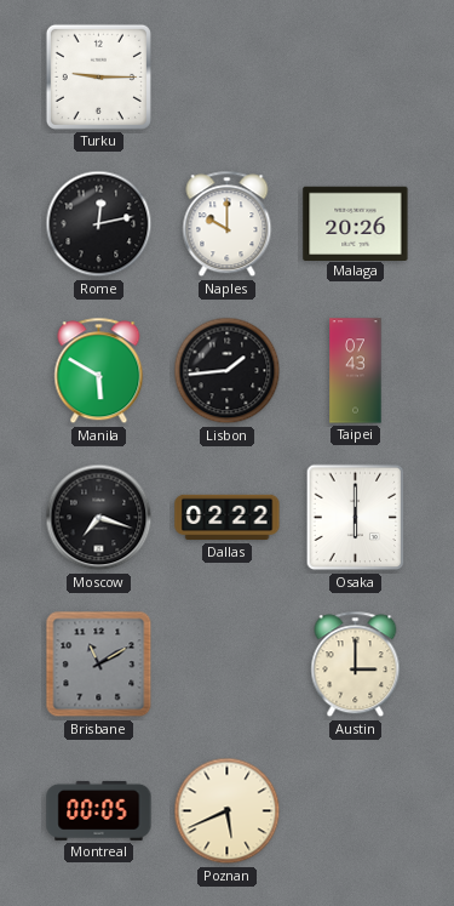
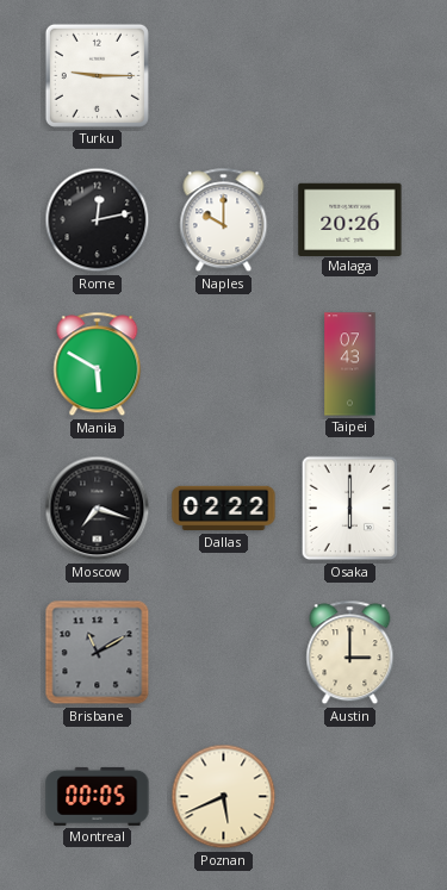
Lisbon: 1:44 -> none (228, 371)
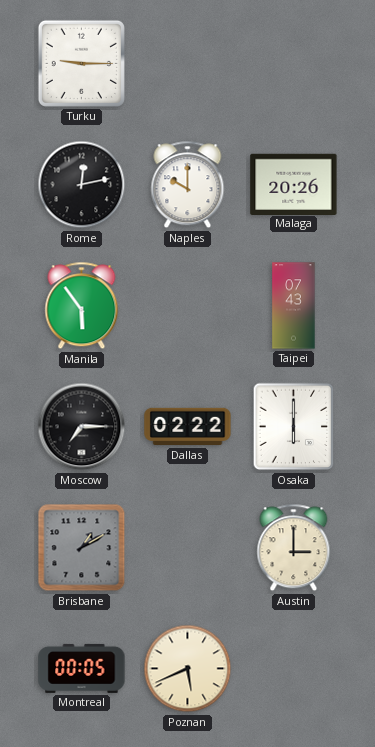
Manila: 5:50 -> 5:54 (82, 306)
Moscow: 7:18 -> 7:15 (82, 427)
Brisbane: 11:10 -> 1:10 (82, 548)
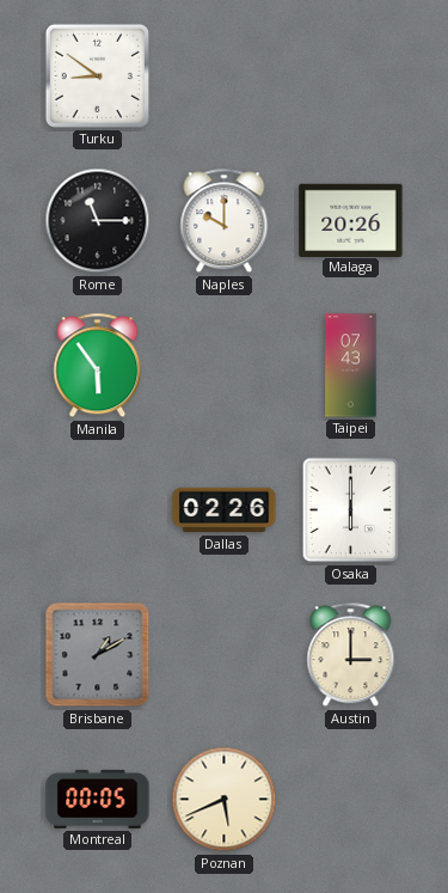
Turku: 9:15 -> 8:51 (97, 75)
Rome: 12:13 -> 11:15 (98, 221)
Moscow: 7:15 -> none (82, 427)
Dallas: 02:22 -> 02:26 (225, 510)
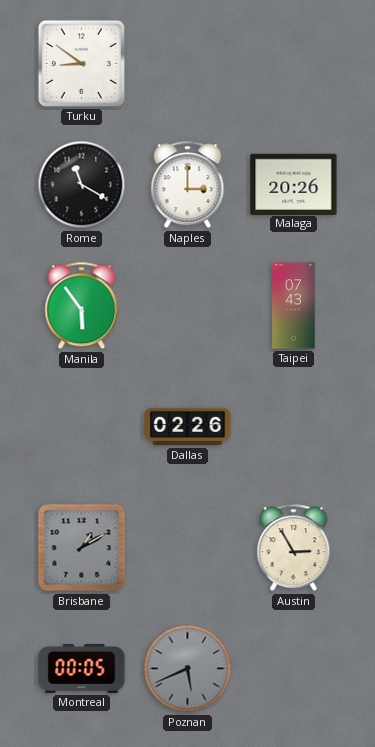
Rome: 11:15 -> 11:20 (82, 185)
Naples: 10:00 -> 3:00 (188, 185)
Osaka: 6:00 -> none (351, 510)
Austin: 3:00 -> 2:55 (294, 548)
Poznan dial: cream -> grey (188, 669)
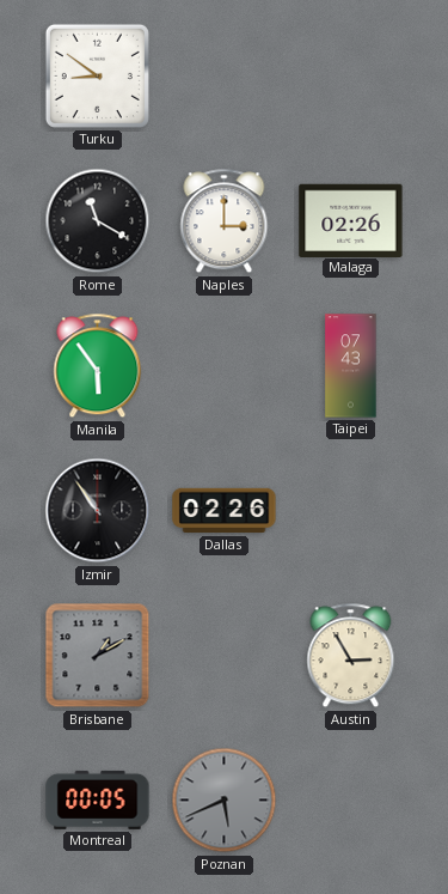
Malaga: 20:26 -> 02:26 (351, 220)
Izmir: none -> 10:54 (98, 511)
